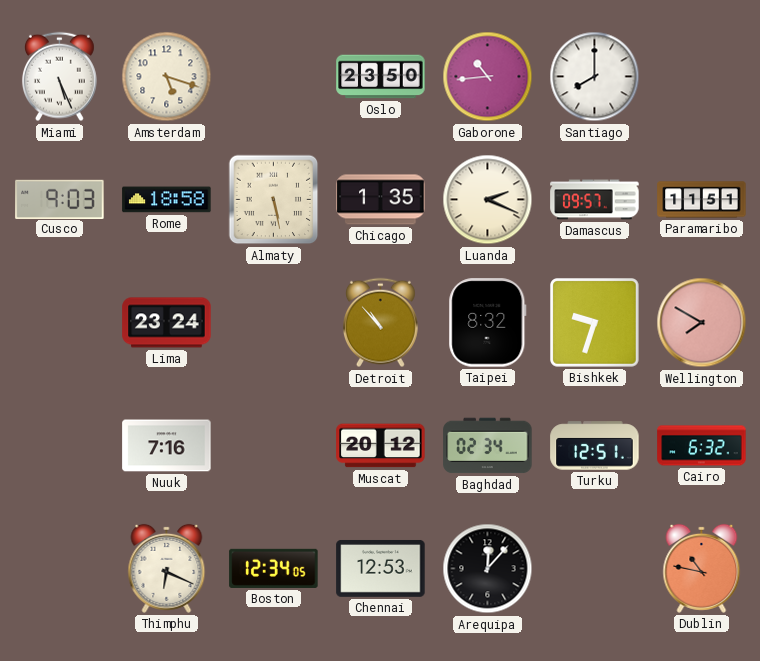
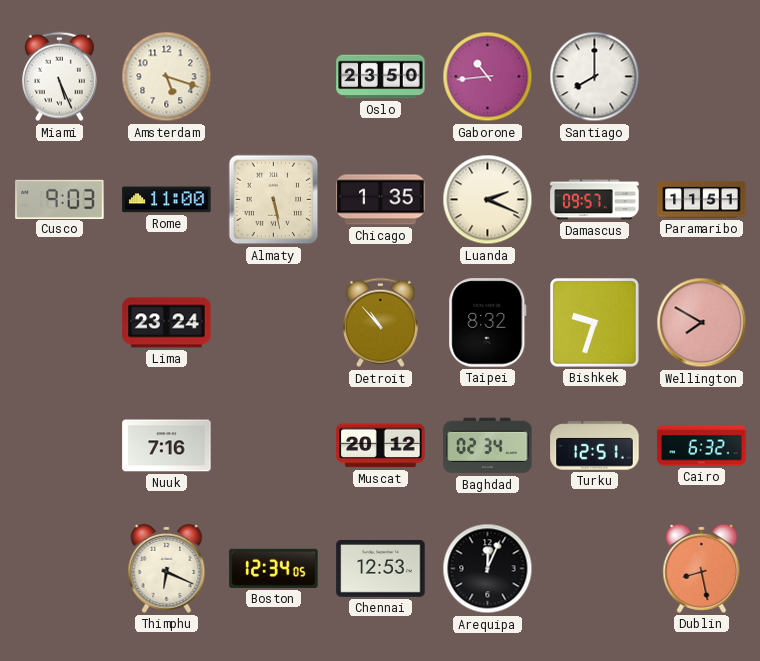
Rome: 18:58 -> 11:00 (167, 200)
Arequipa: 12:07 -> 12:04 (488, 569)
Dublin: 10:47 -> 8:28 (702, 568)
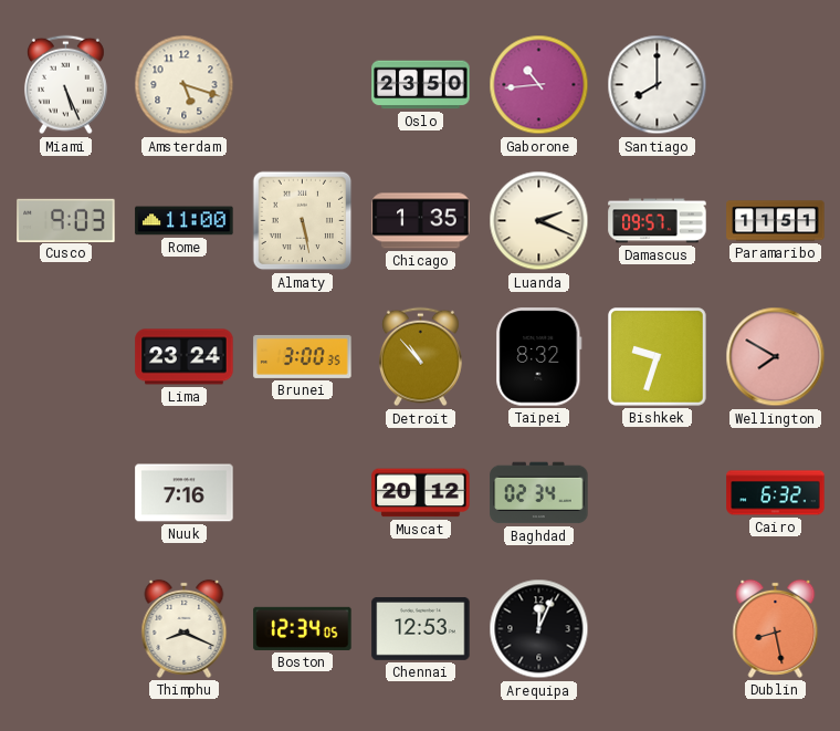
Brunei: none -> 3:00 (303, 356)
Turku: 12:51 -> none (595, 446)
Thimphu: 6:19 -> 8:19 (185, 628)
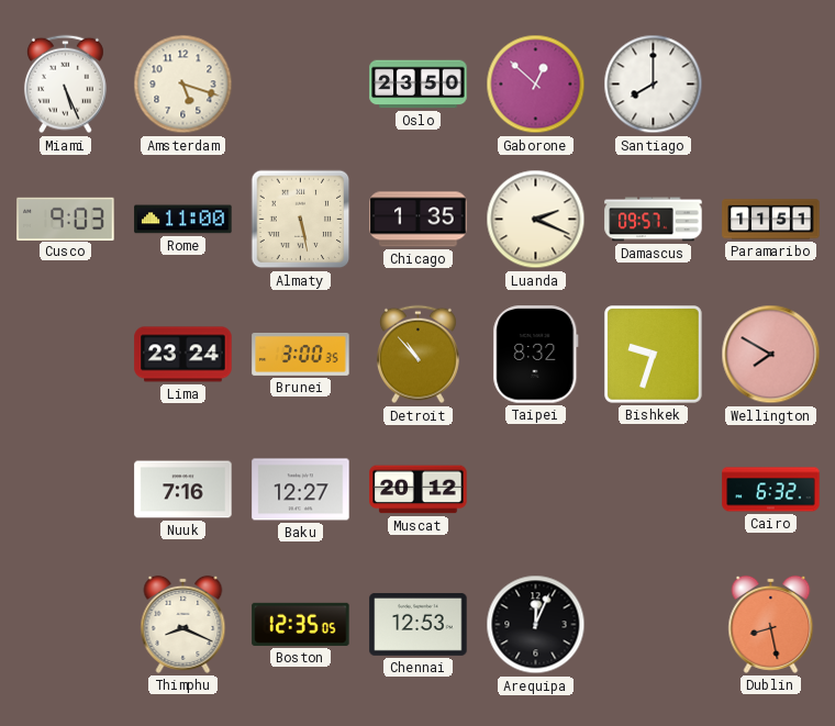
Gaborone: 10:44 -> 12:52 (536, 85)
Baku: none -> 12:27 (301, 490)
Baghdad: 02:34 -> none (539, 493)
Boston: 12:34 -> 12:35 (301, 624)
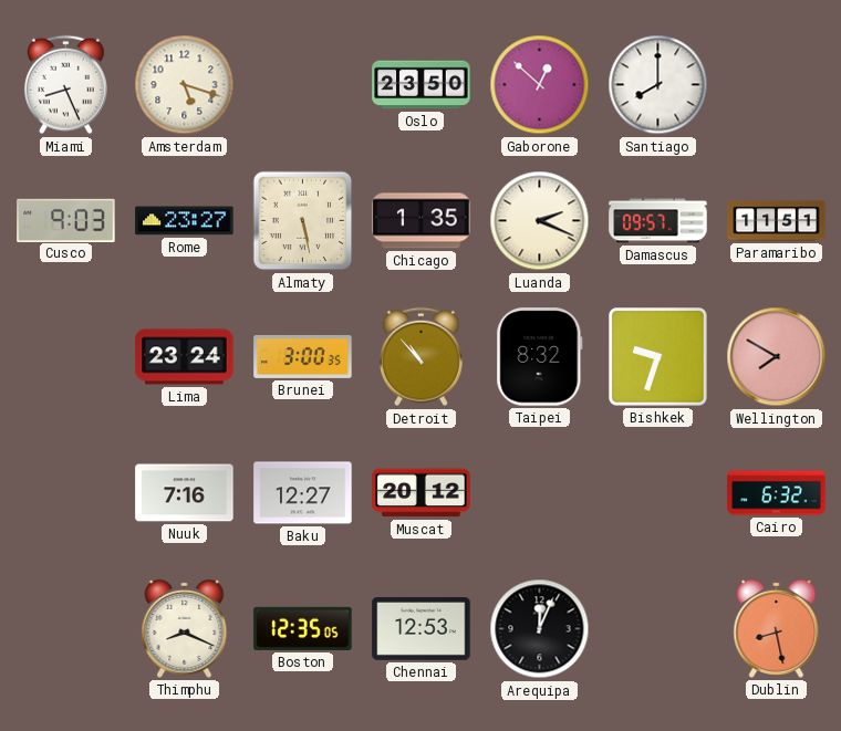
Miami: 5:26 -> 8:26 (65, 85)
Rome: 11:00 -> 23:27 (185, 221)
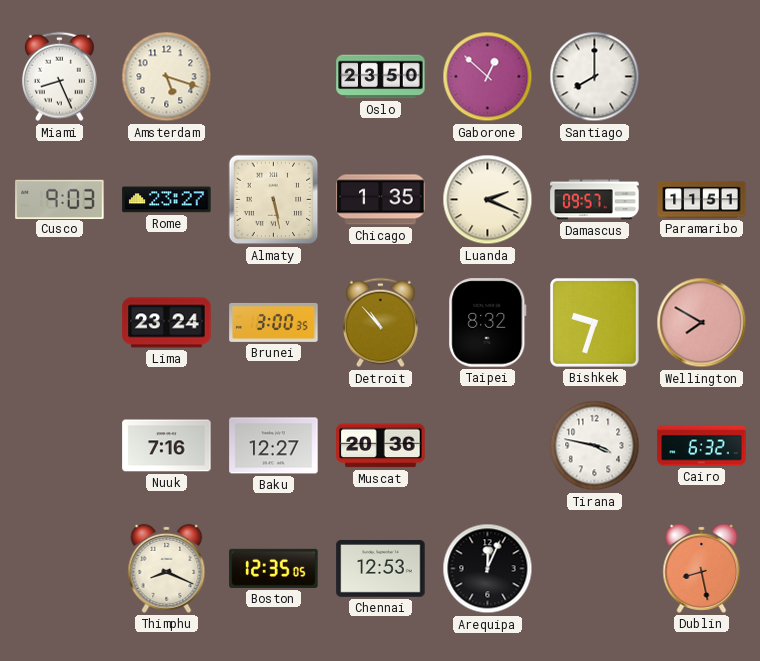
Muscat: 20:12 -> 20:36 (381, 446)
Tirana: none -> 3:47 (595, 446)
